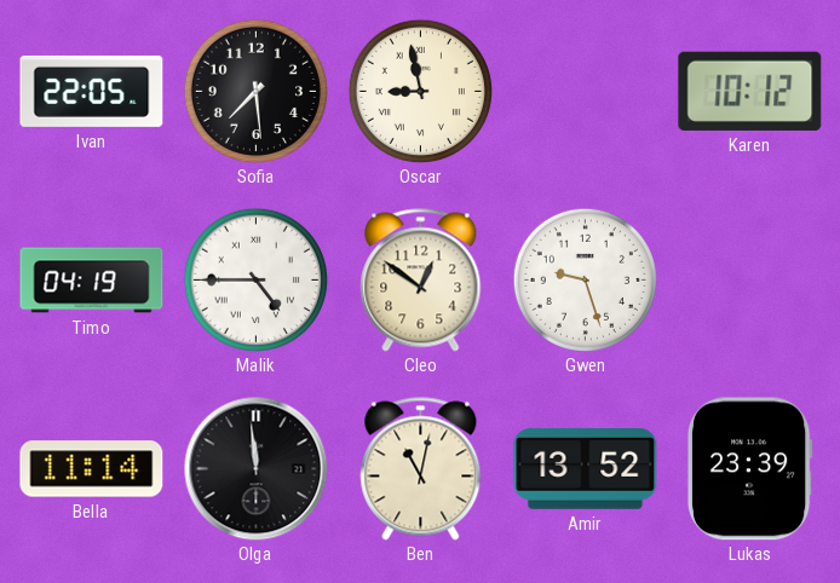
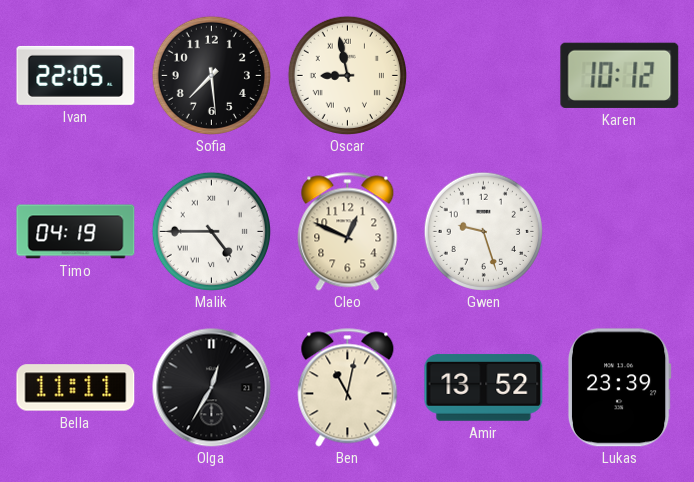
Cleo: 12:51 -> 12:49 (348, 232)
Bella: 11:14 -> 11:11 (76, 388)
Olga: 11:59 -> 12:35 (212, 388)
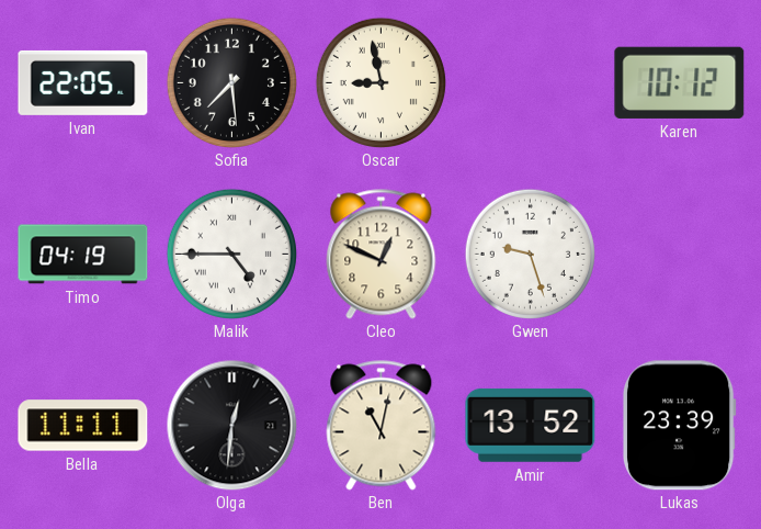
Olga: 12:35 -> 12:31 (232, 426)
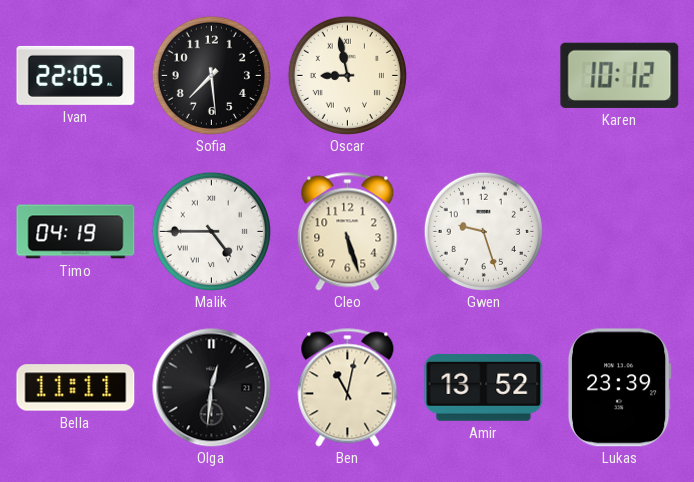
Cleo: 12:49 -> 5:27 (348, 232)
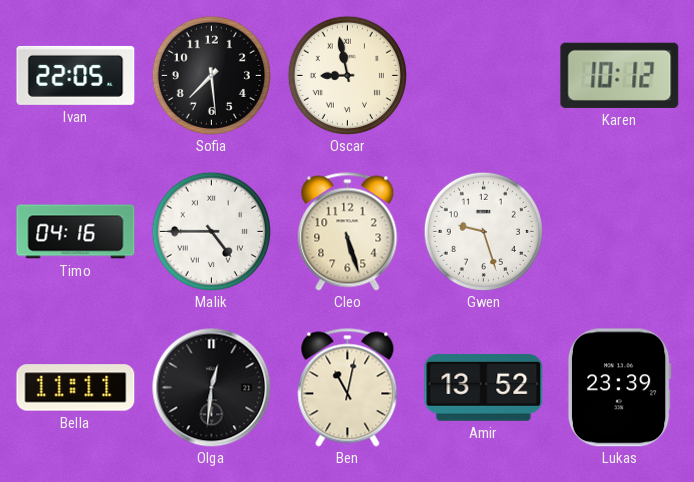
Timo: 04:19 -> 04:16 (76, 232)
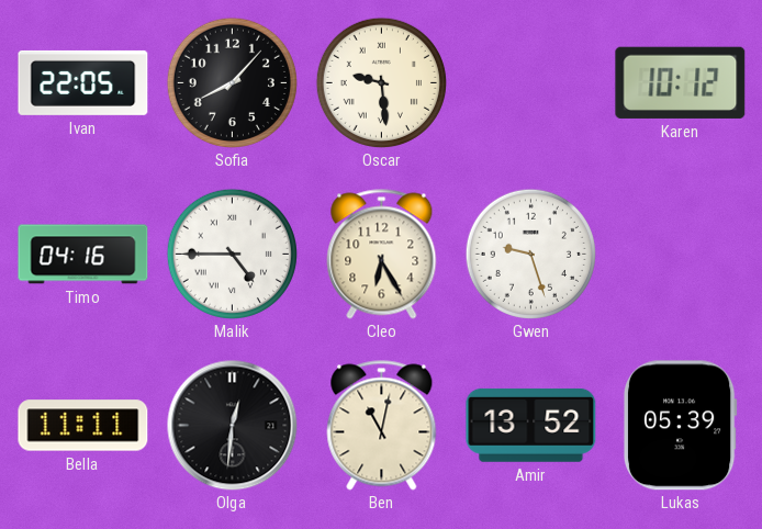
Sofia: 7:29 -> 8:07 (232, 82)
Oscar: 8:58 -> 9:29 (381, 82)
Cleo: 5:27 -> 6:25 (382, 255)
Lukas: 23:39 -> 05:39 (680, 426)
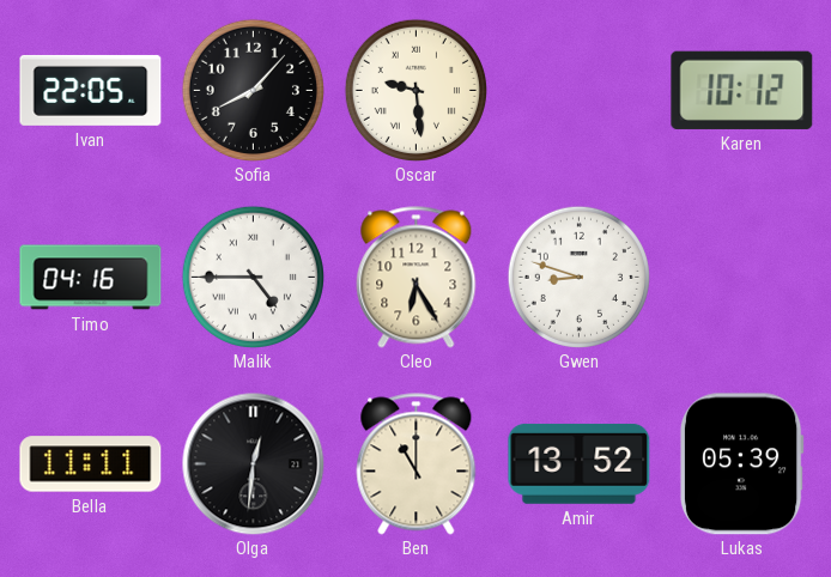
Gwen: 9:27 -> 8:48 (578, 277)
Ben: 11:02 -> 11:00 (417, 464)
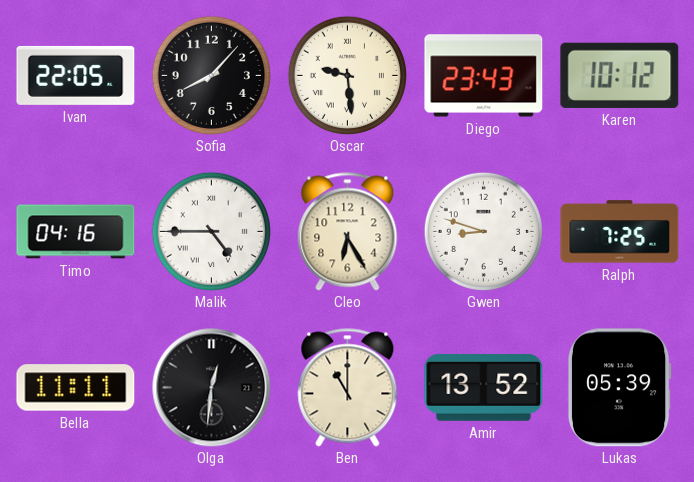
Diego: none -> 23:43 (484, 76)
Ralph: none -> 7:25 (620, 232)
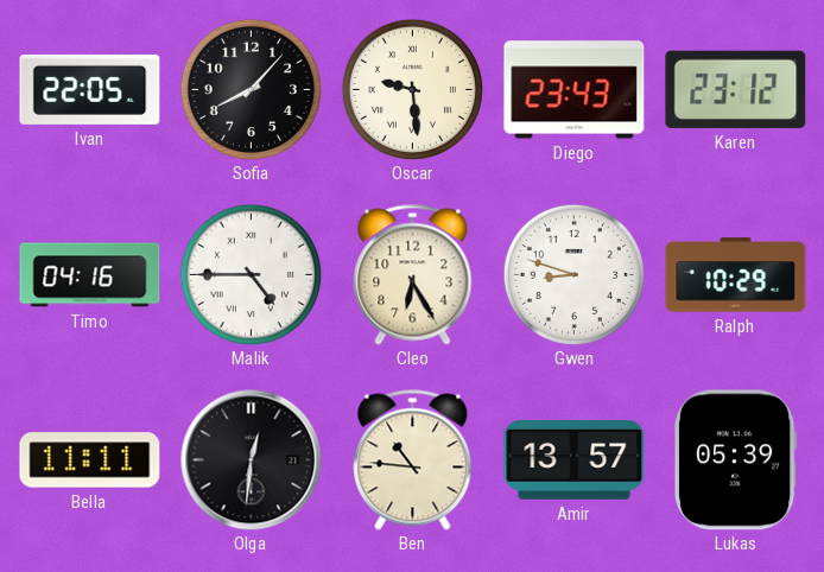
Karen: 10:12 -> 23:12 (736, 89)
Ralph: 7:25 -> 10:29 (736, 275)
Ben: 11:00 -> 10:46 (413, 460)
Amir: 13:52 -> 13:57 (575, 459)
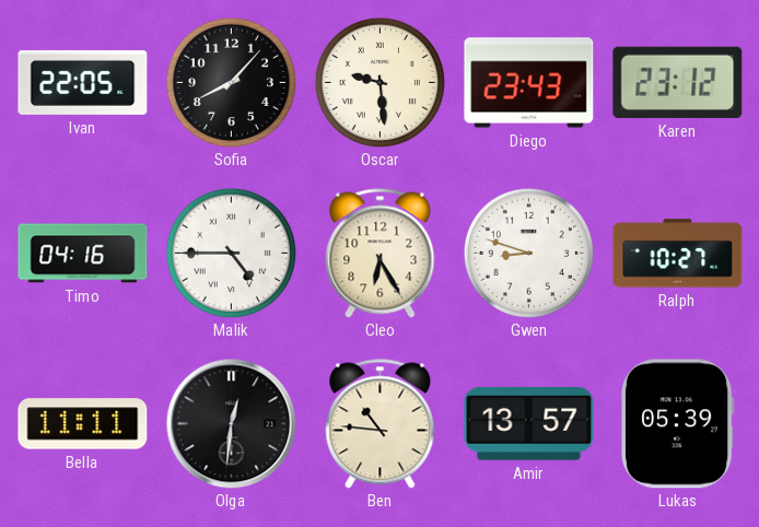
Ralph: 10:29 -> 10:27 (678, 254)
